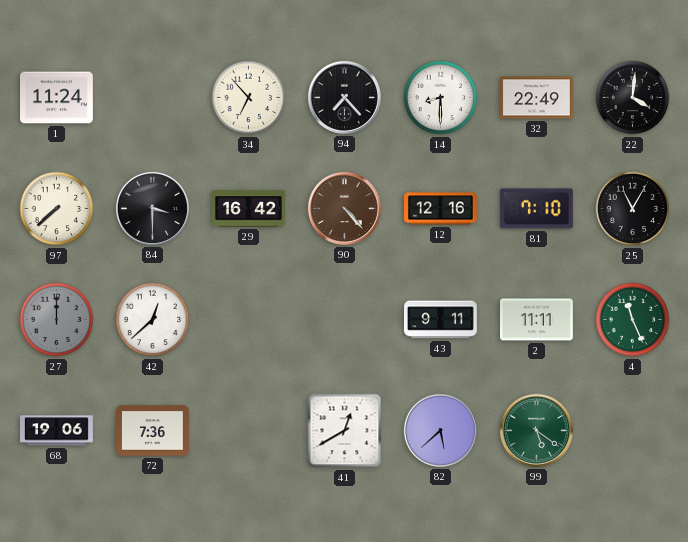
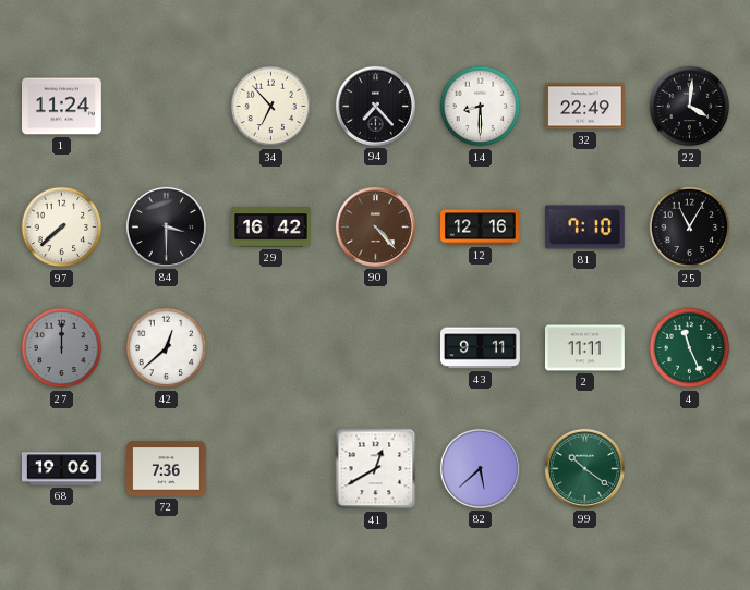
99: 5:21 -> 10:21 (584, 468)
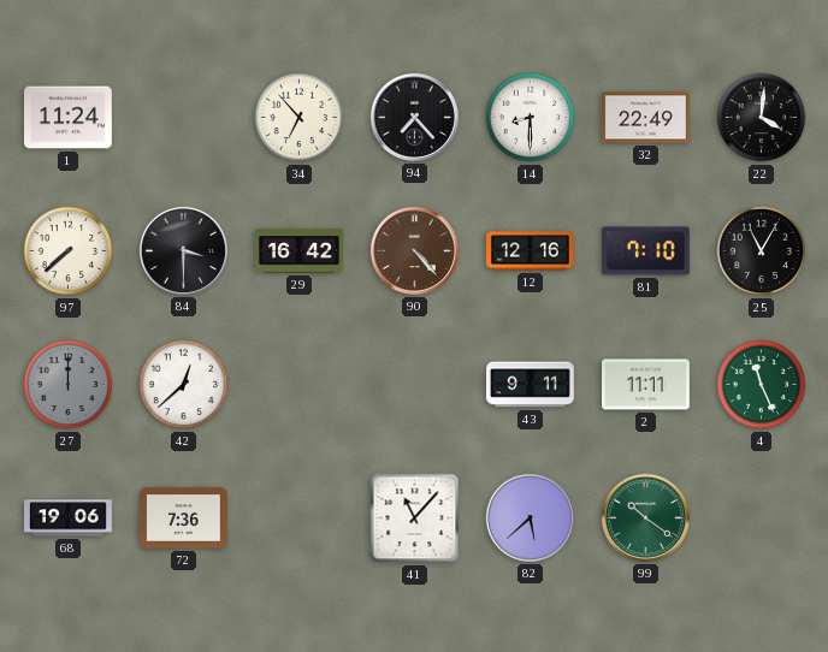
41: 12:40 -> 11:07 (415, 518)
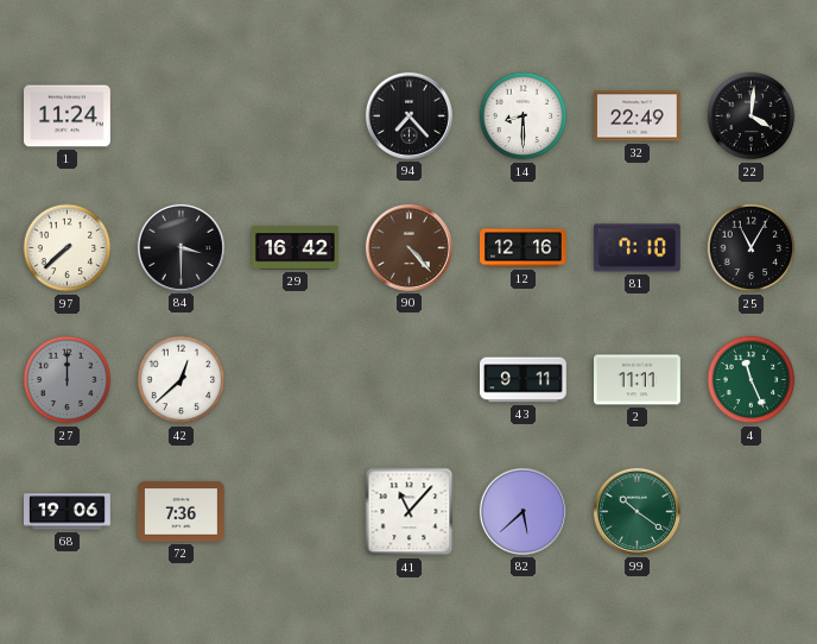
34: 6:53 -> none (300, 118)
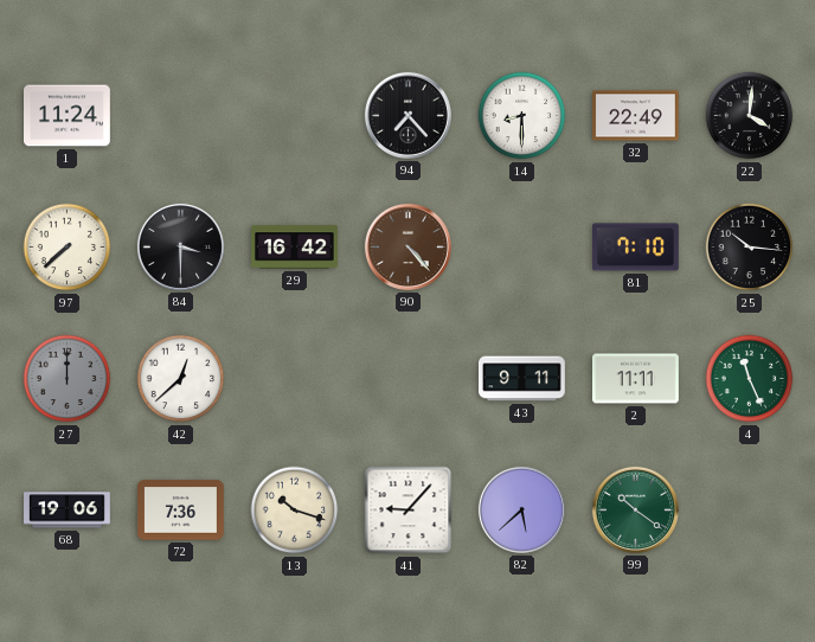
12: 12:16 -> none (524, 248)
25: 11:05 -> 10:16 (750, 248)
13: none -> 10:18 (295, 511)
41: 11:07 -> 9:07 (409, 511)
